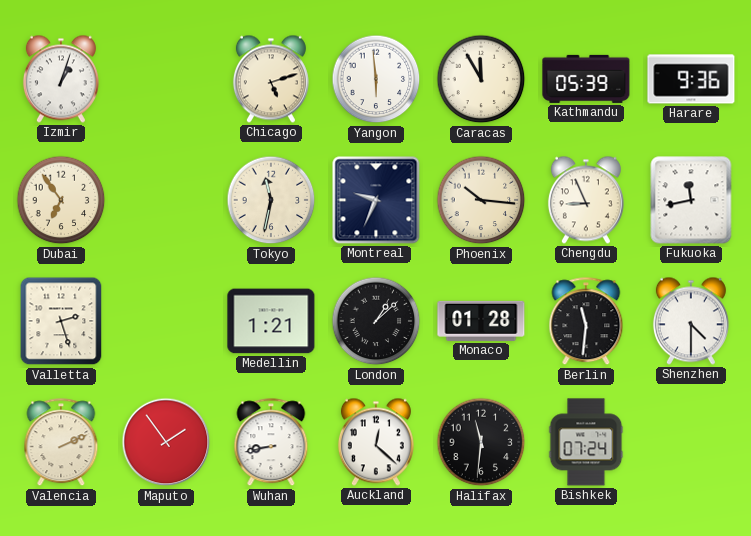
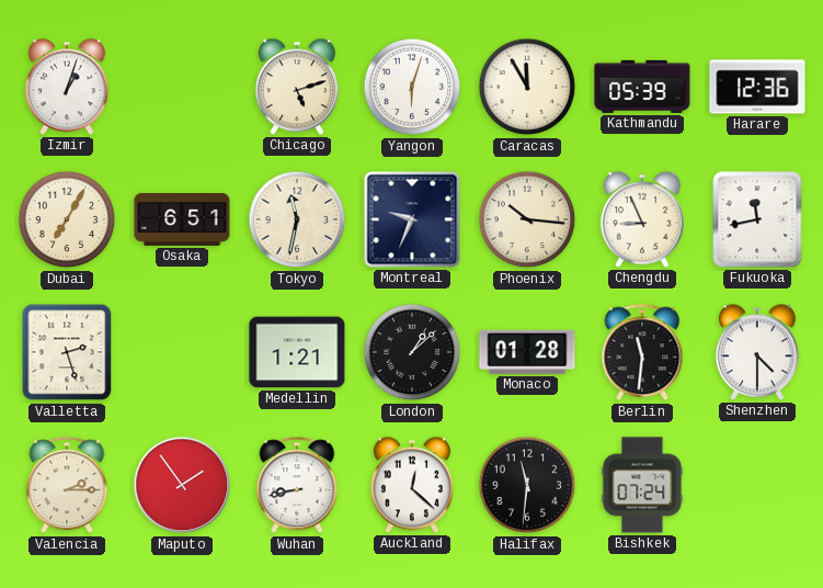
Yangon: 5:59 -> 6:03 (412, 87)
Harare: 9:36 -> 12:36 (757, 87)
Dubai: 6:54 -> 7:05 (67, 219)
Osaka: none -> 6:51 (182, 219)
Valencia: 2:11 -> 2:15 (67, 486)
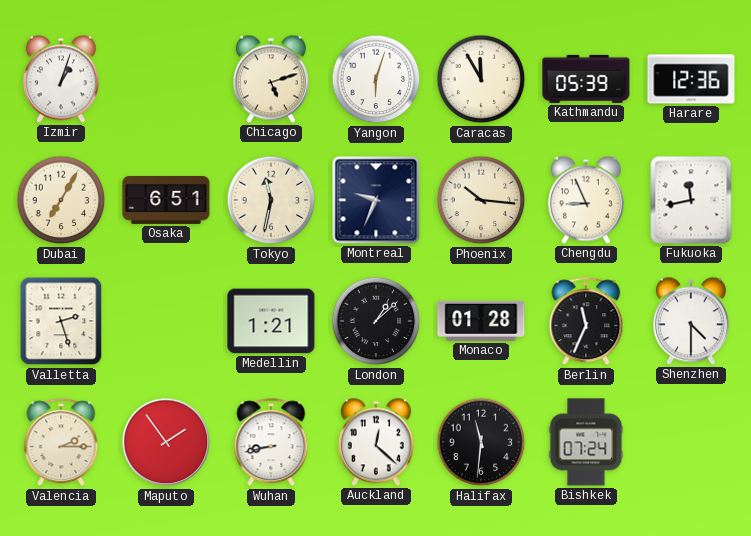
Berlin: 11:31 -> 11:34 (586, 322)
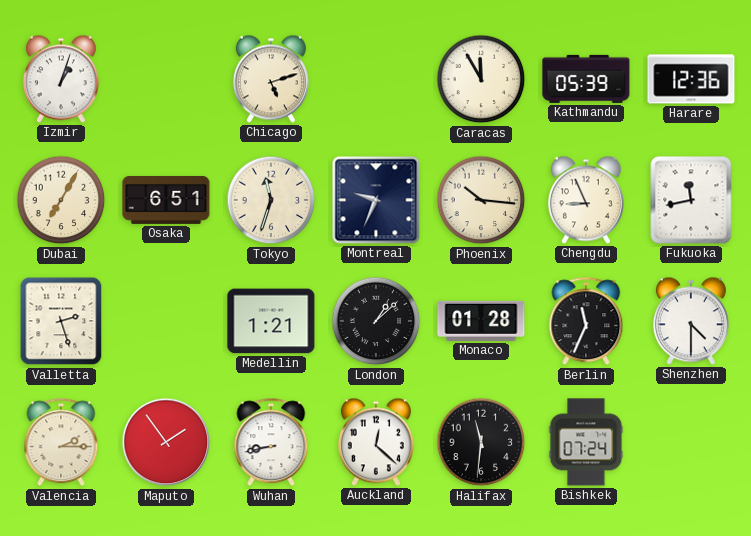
Yangon: 6:03 -> none (376, 79)
Tokyo: 11:32 -> 11:33 (271, 200)
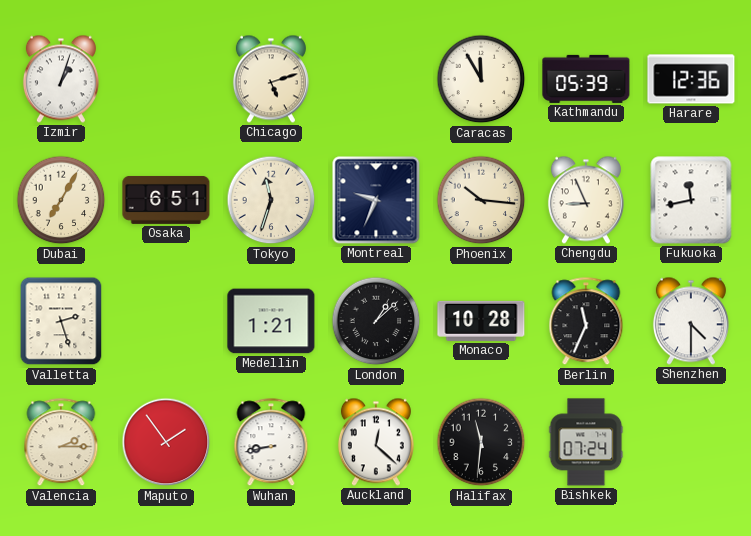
Monaco: 01:28 -> 10:28 (481, 321)
